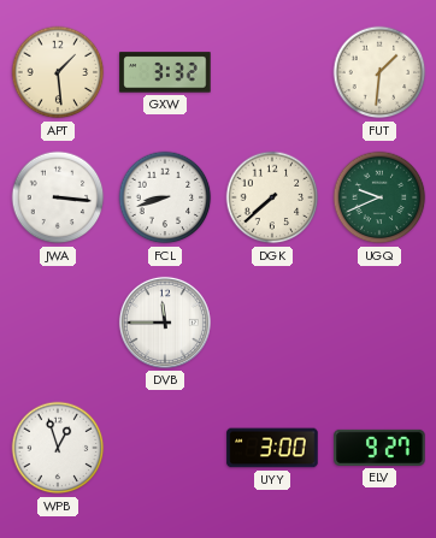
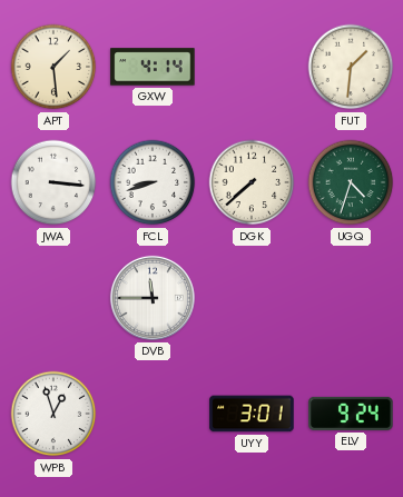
GXW: 3:32 -> 4:14 (153, 67)
UGQ: 9:41 -> 4:33 (351, 182)
UYY: 3:00 -> 3:01 (252, 414)
ELV: 9:27 -> 9:24 (351, 414)
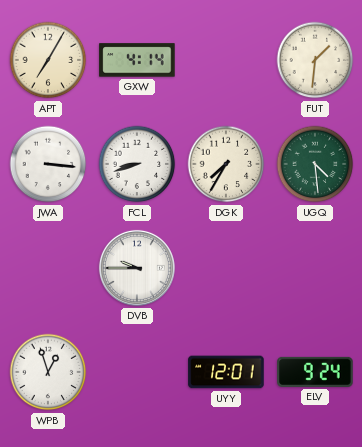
APT: 1:29 -> 7:05 (48, 60)
DGK: 7:38 -> 7:35 (226, 164)
UGQ: 4:33 -> 4:29 (315, 164)
DVB: 11:45 -> 9:45 (137, 268)
UYY: 3:01 -> 12:01 (226, 372)
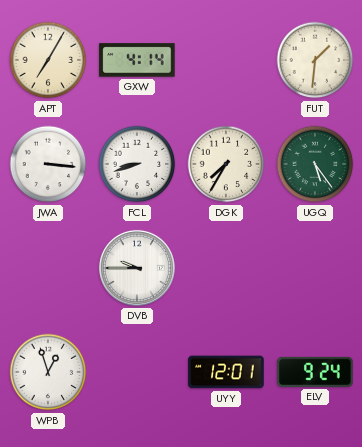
UGQ: 4:29 -> 5:24 (315, 164)
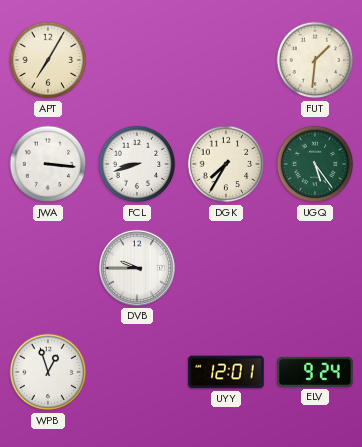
GXW: 4:14 -> none (137, 60)
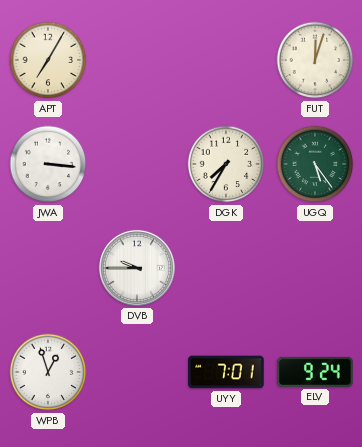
FUT: 1:31 -> 12:03 (315, 60)
FCL: 8:42 -> none (137, 164)
UYY: 12:01 -> 7:01 (226, 372)
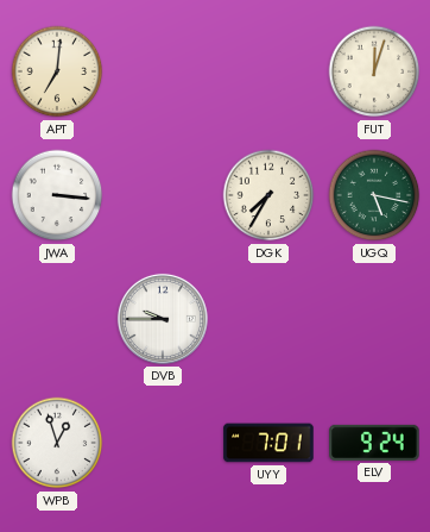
APT: 7:05 -> 7:01 (57, 71)
UGQ: 5:24 -> 5:17 (374, 195)
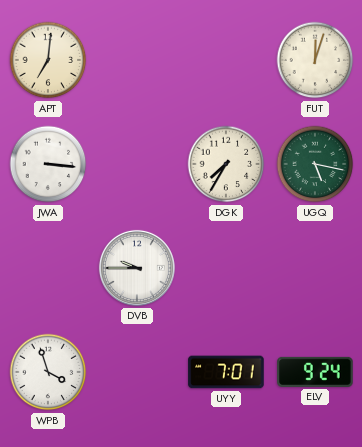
WPB: 12:57 -> 3:57 (48, 372)
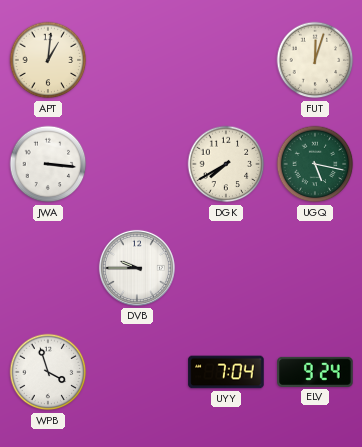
APT: 7:01 -> 1:01 (48, 60)
DGK: 7:35 -> 7:40 (226, 164)
UYY: 7:01 -> 7:04 (226, 372)
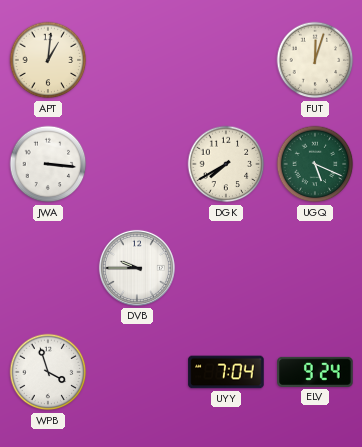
UGQ: 5:17 -> 5:19 (315, 164)
